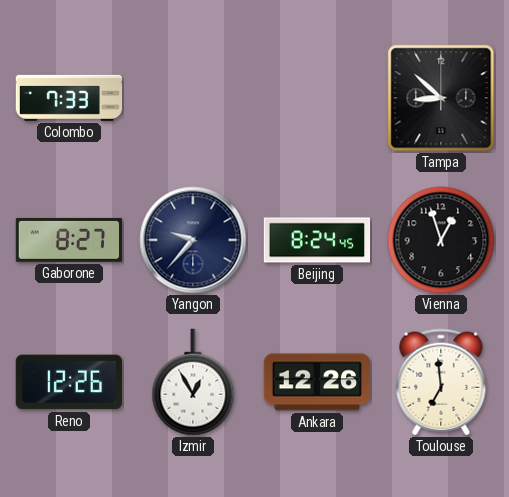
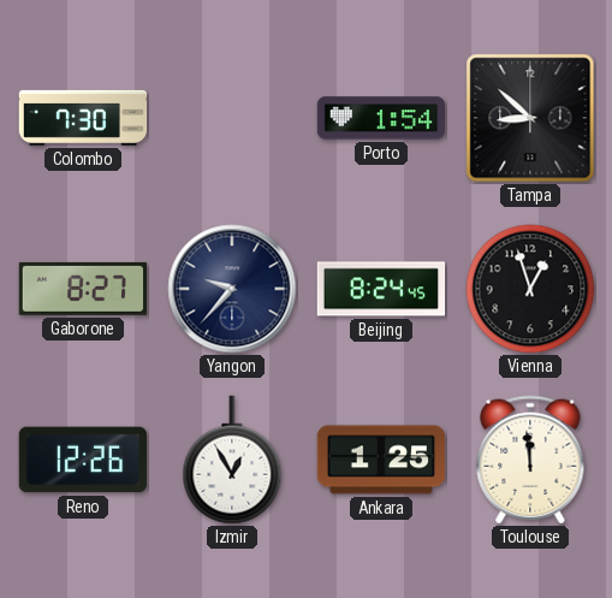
Colombo: 7:33 -> 7:30 (83, 118)
Porto: none -> 1:54 (381, 118)
Ankara: 12:26 -> 1:25 (381, 460)
Toulouse: 6:59 -> 11:59 (530, 460)
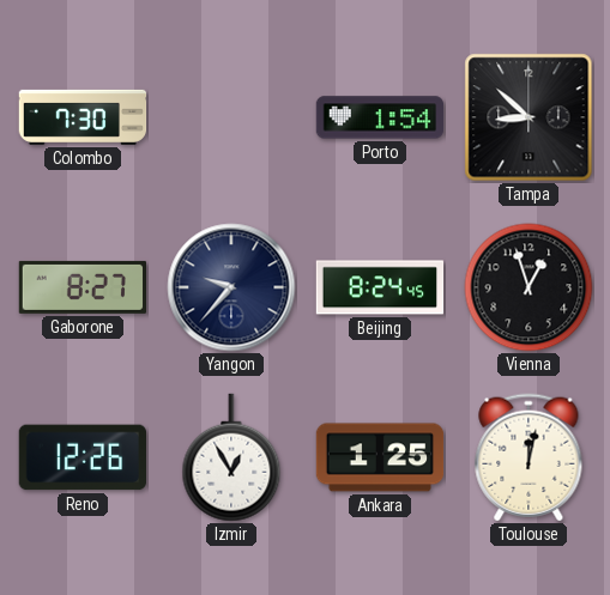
Toulouse: 11:59 -> 12:02 (529, 457)
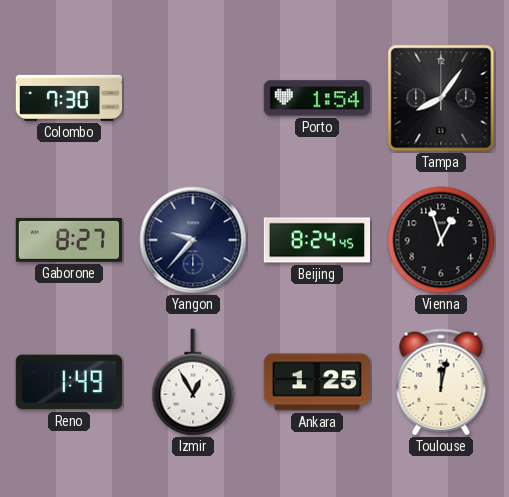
Tampa: 8:52 -> 8:06 (441, 98)
Reno: 12:26 -> 1:49 (68, 382)
